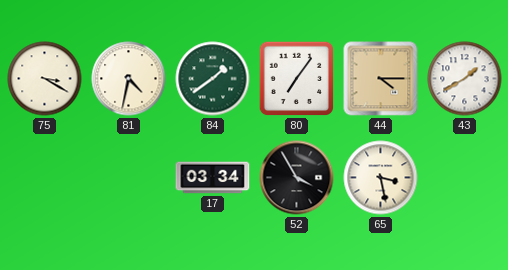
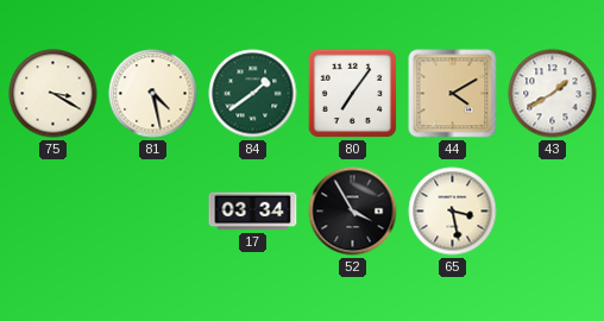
81: 4:32 -> 4:28 (153, 94)
44: 4:15 -> 4:10 (453, 94)
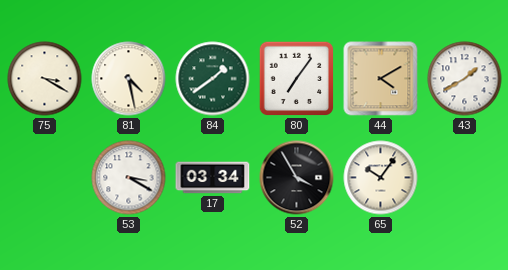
53: none -> 3:20 (129, 178)
65: 3:28 -> 10:06 (381, 178)
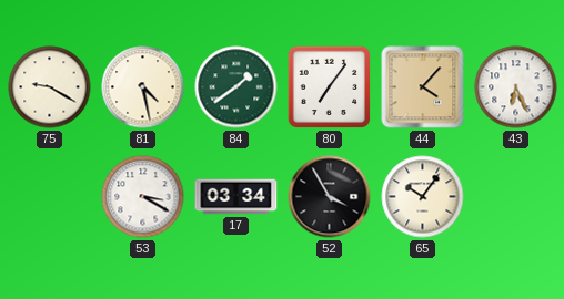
75: 3:20 -> 9:20 (50, 87)
44: 4:10 -> 4:07 (423, 87)
43: 1:40 -> 6:26 (516, 87)
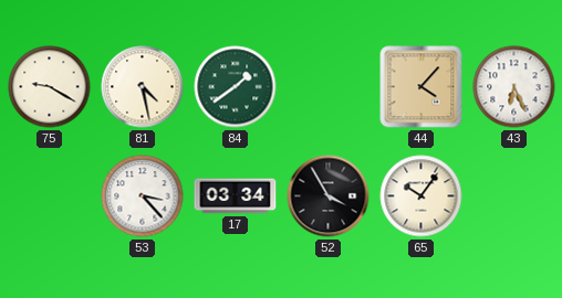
80: 7:06 -> none (330, 87)
53: 3:20 -> 3:23 (143, 196)
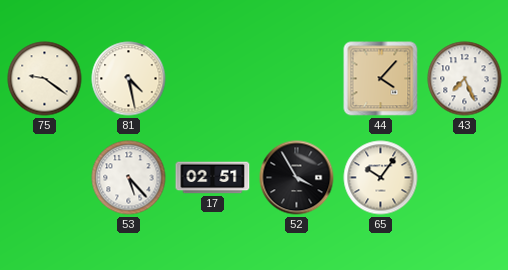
75: 9:20 -> 9:21 (45, 79)
84: 1:39 -> none (236, 87)
43: 6:26 -> 7:26 (465, 79)
53: 3:23 -> 5:23 (129, 178)
17: 03:34 -> 02:51 (213, 178)
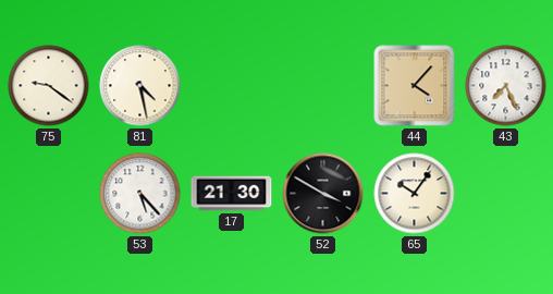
17: 02:51 -> 21:30 (232, 194)
52: 3:55 -> 3:50 (323, 194)
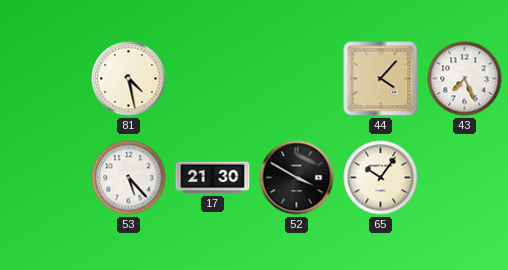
75: 9:21 -> none (49, 86)
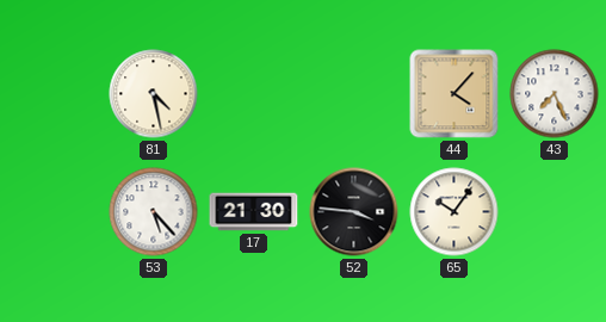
52: 3:50 -> 3:46 (354, 212)
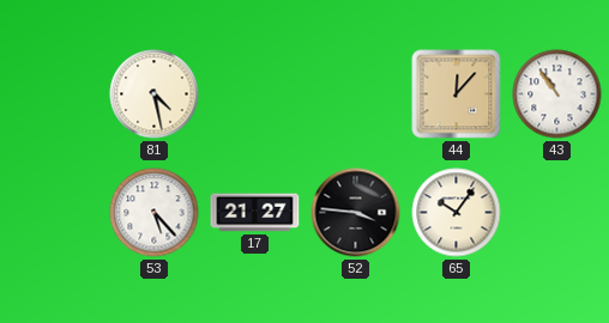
44: 4:07 -> 12:07 (457, 95)
43: 7:26 -> 10:54 (557, 95)
17: 21:30 -> 21:27 (255, 213)
